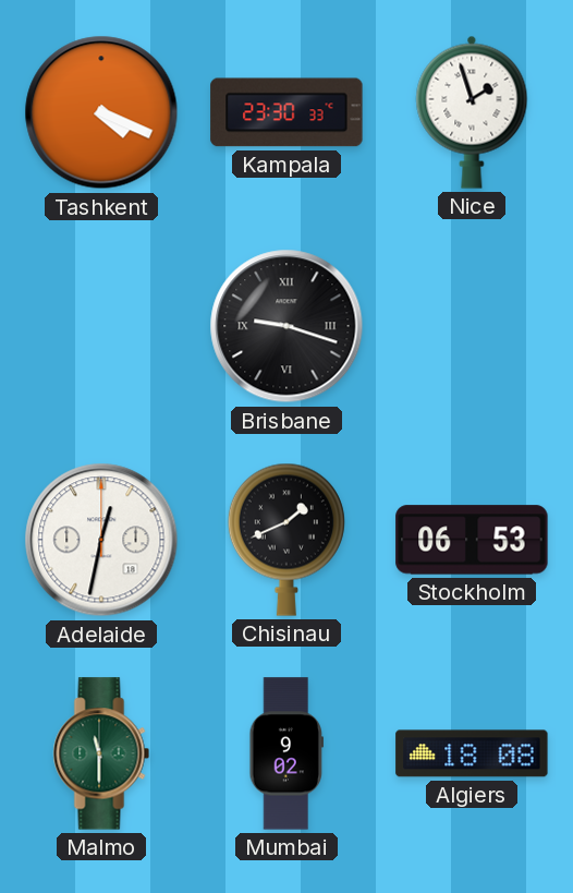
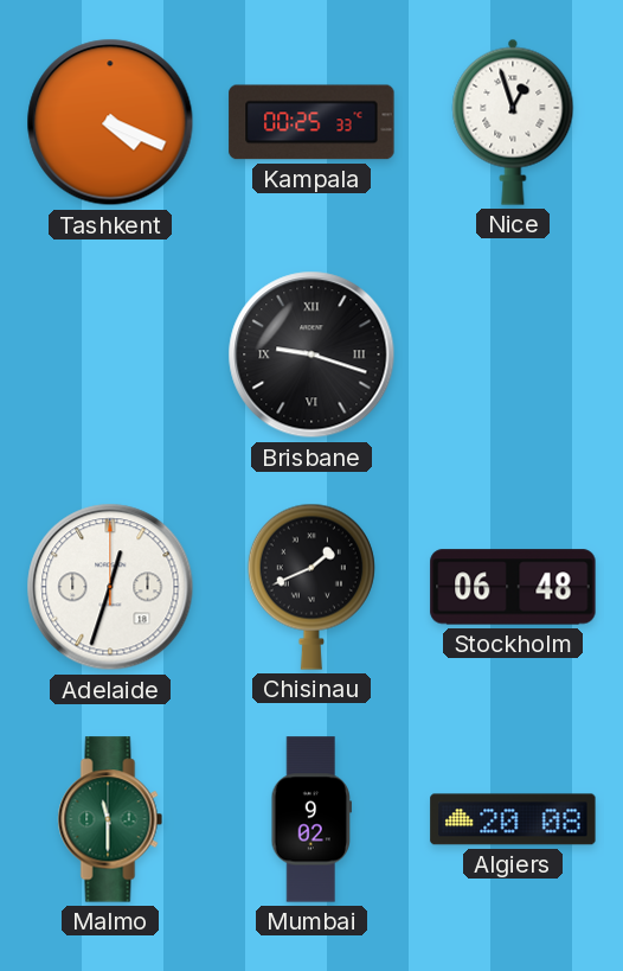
Kampala: 23:30 -> 00:25 (311, 122)
Nice: 1:57 -> 12:57 (513, 122)
Adelaide: 12:32 -> 12:33 (110, 587)
Stockholm: 06:53 -> 06:48 (513, 587)
Algiers: 18:08 -> 20:08 (513, 819)
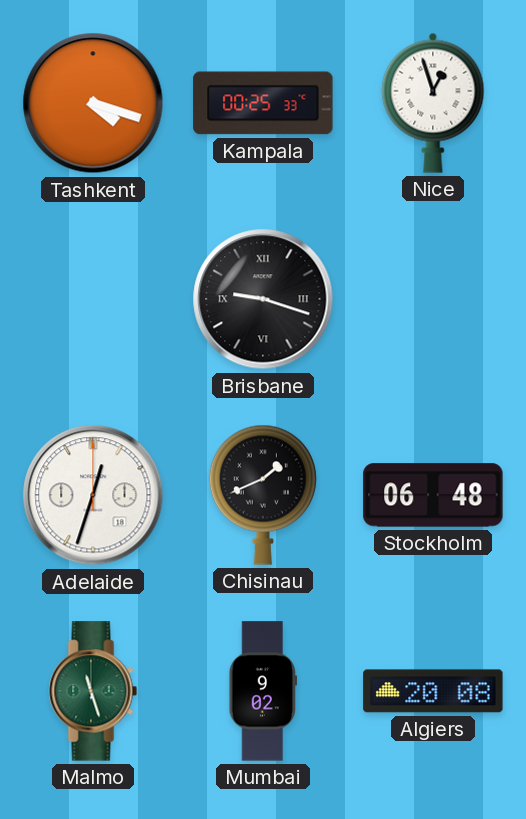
Tashkent: 4:19 -> 4:18 (93, 103)
Malmo: 11:30 -> 11:27 (93, 691)
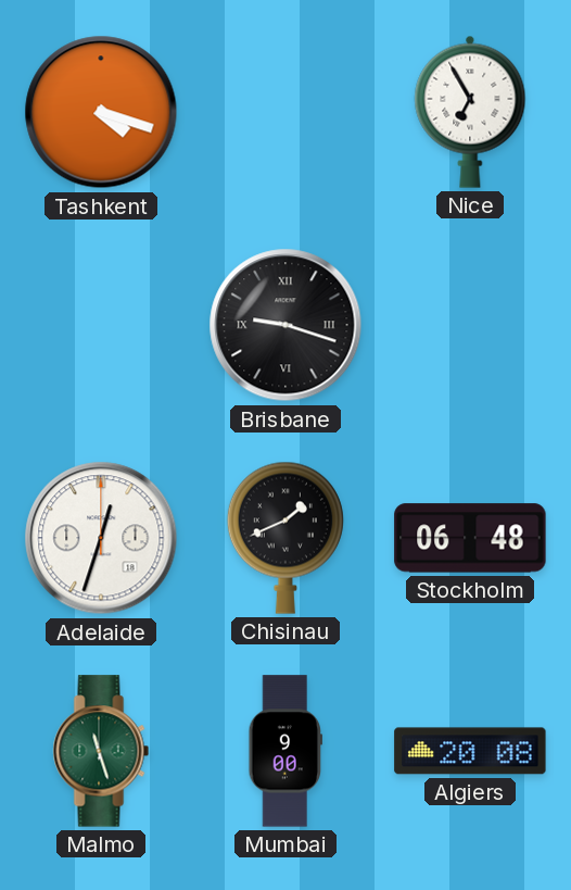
Kampala: 00:25 -> none (263, 103)
Nice: 12:57 -> 6:55 (470, 112)
Mumbai: 9:02 -> 9:00 (285, 751)
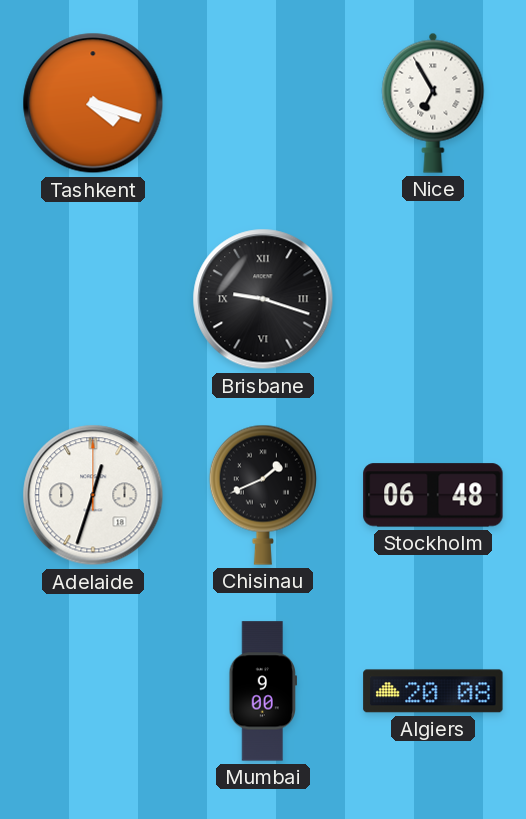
Malmo: 11:27 -> none (101, 751)
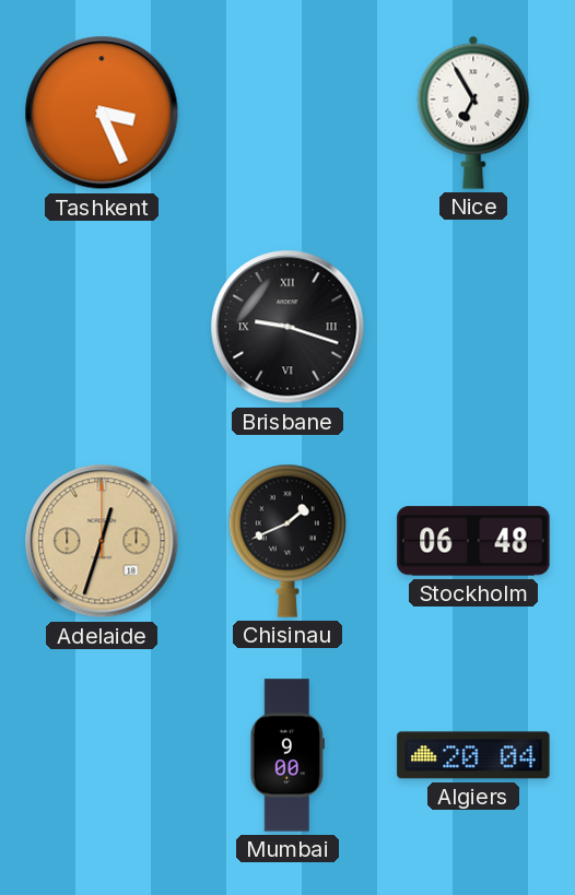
Tashkent: 4:18 -> 3:26 (102, 113)
Adelaide dial: white -> champagne (102, 541)
Algiers: 20:08 -> 20:04 (473, 755)
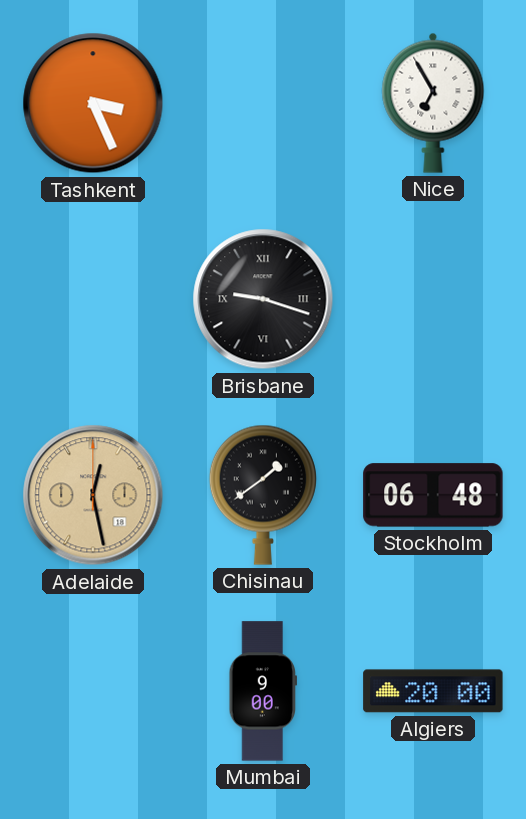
Adelaide: 12:33 -> 12:28 (93, 495)
Chisinau: 1:41 -> 1:39 (263, 495)
Algiers: 20:04 -> 20:00 (433, 691)
